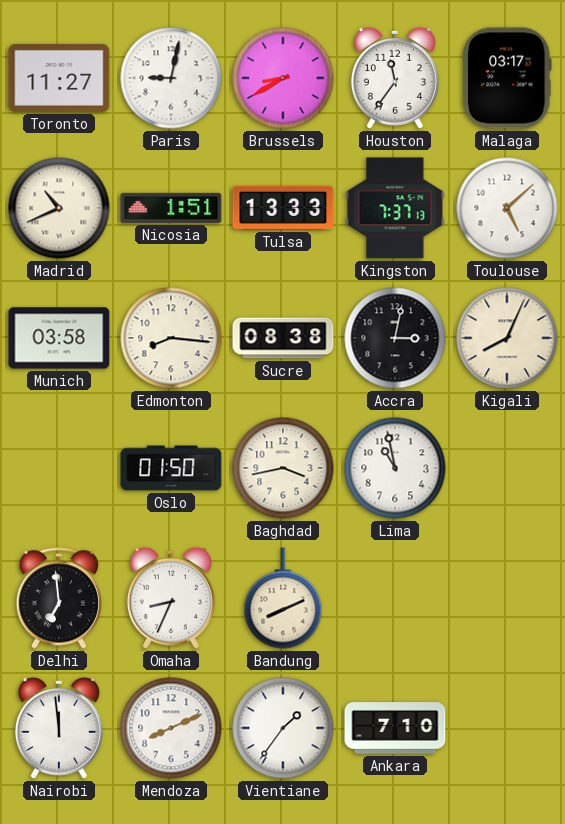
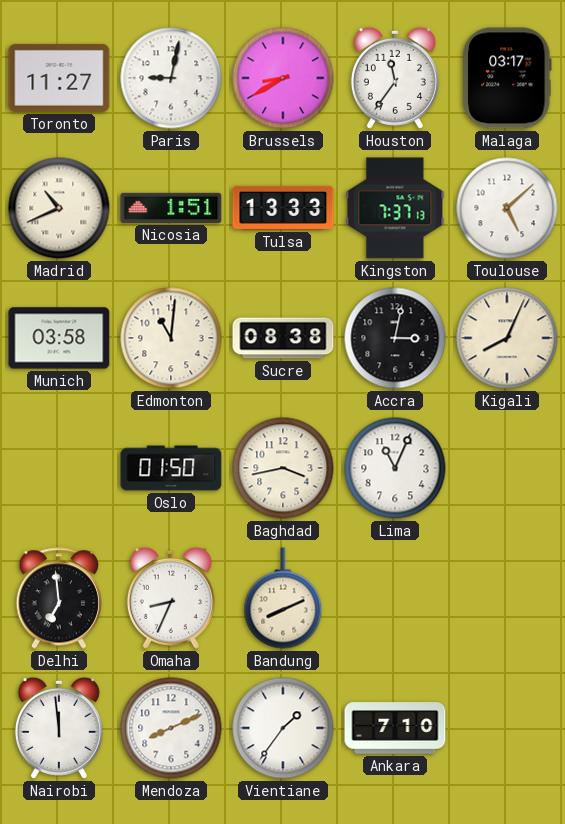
Edmonton: 8:16 -> 11:01 (171, 338)
Lima: 10:58 -> 11:04 (395, 468)
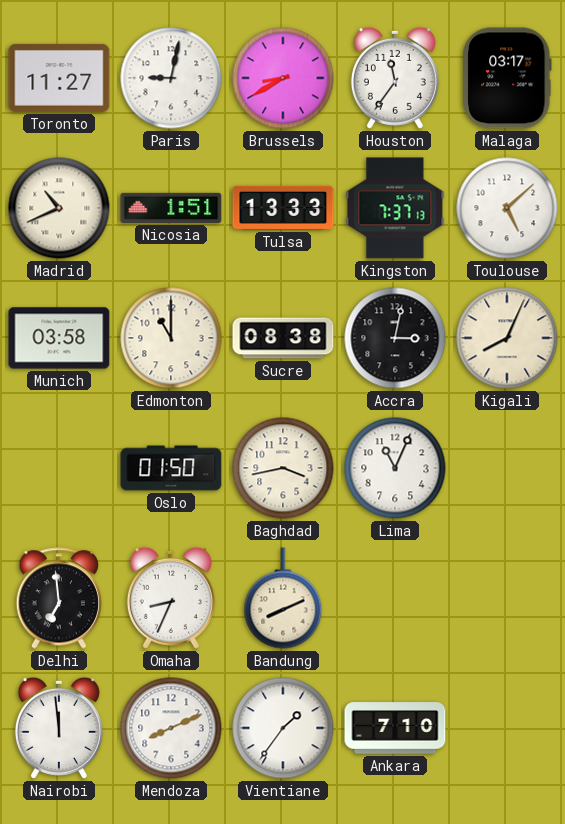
Edmonton: 11:01 -> 11:00 (171, 338)
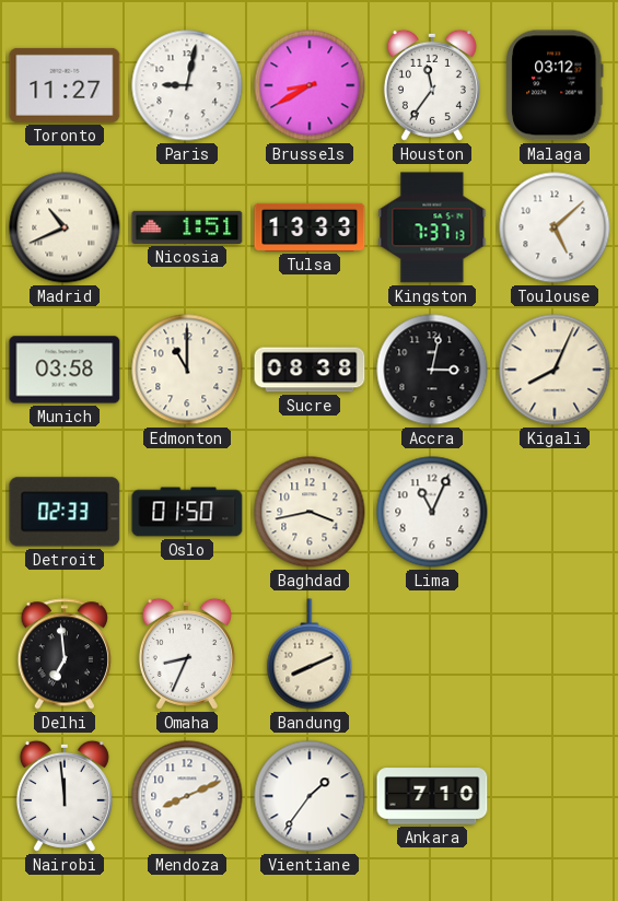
Malaga: 03:17 -> 03:12 (555, 85)
Detroit: none -> 02:33 (65, 512)
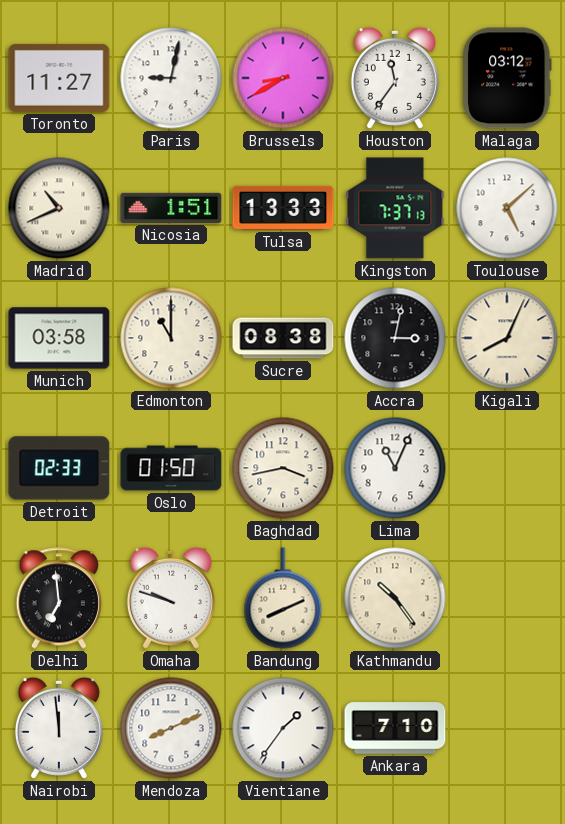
Omaha: 8:34 -> 9:48 (171, 598)
Kathmandu: none -> 10:24 (395, 598)
